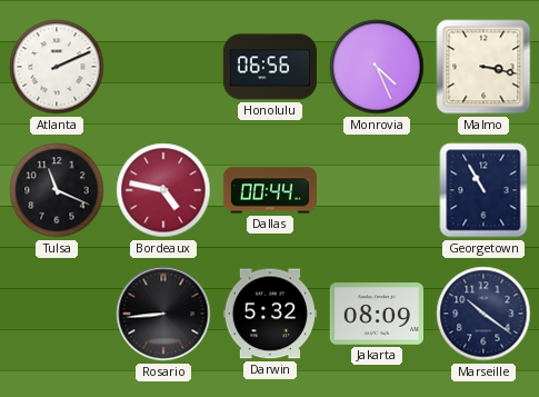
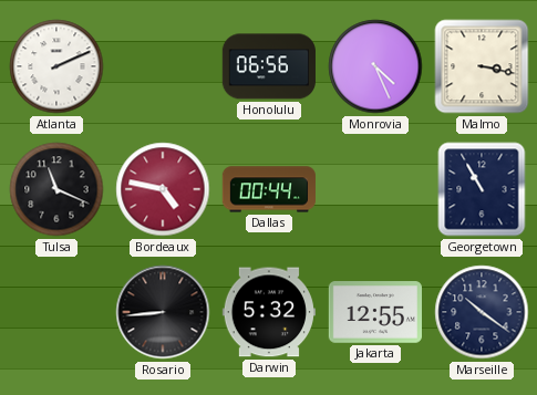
Jakarta: 08:09 -> 12:55 (374, 312)
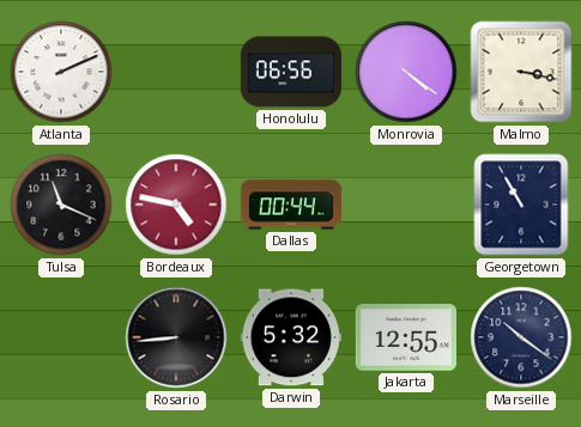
Monrovia: 4:26 -> 4:21 (406, 72)
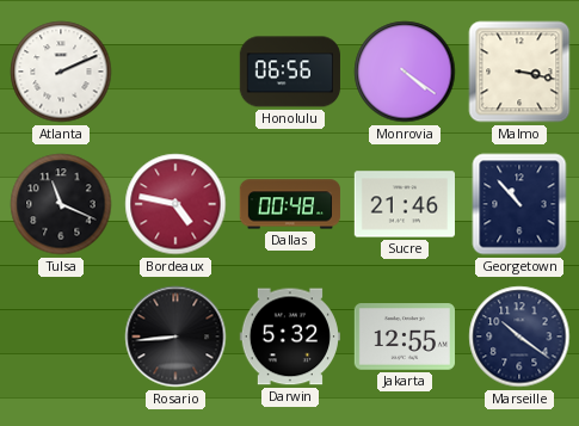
Dallas: 00:44 -> 00:48 (290, 204)
Sucre: none -> 21:46 (404, 204)
Georgetown: 10:55 -> 10:53 (519, 204)
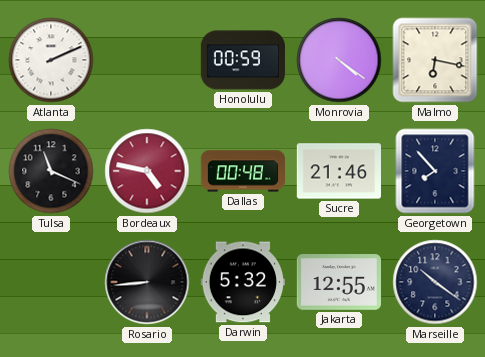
Honolulu: 06:56 -> 00:59 (242, 60)
Malmo: 3:17 -> 6:17 (435, 60)
Georgetown: 10:53 -> 7:53 (435, 171)
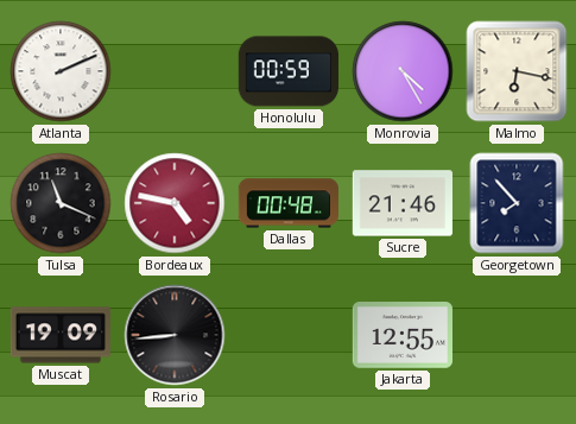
Monrovia: 4:21 -> 4:25 (403, 71)
Muscat: none -> 19:09 (59, 335)
Darwin: 5:32 -> none (243, 282)
Marseille: 10:21 -> none (435, 282)
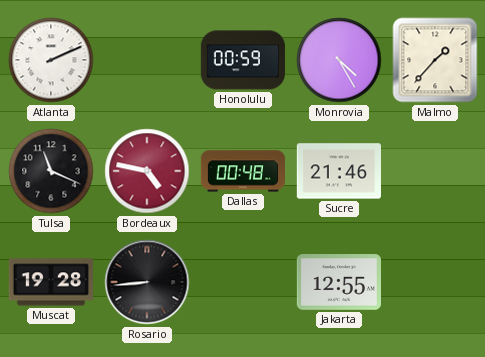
Malmo: 6:17 -> 1:37 (435, 60)
Georgetown: 7:53 -> none (517, 203)
Muscat: 19:09 -> 19:28 (50, 282)
